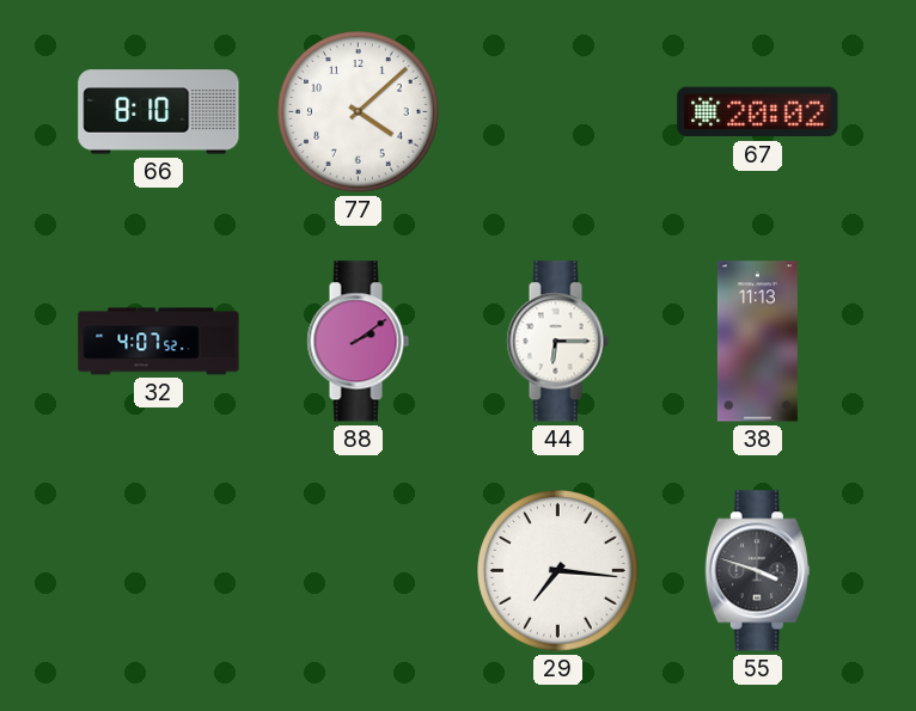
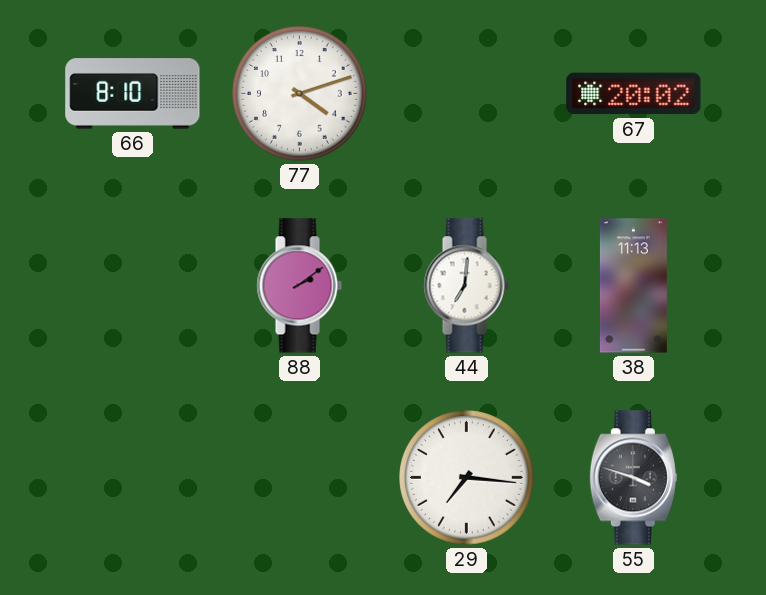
77: 4:08 -> 4:12 (300, 94)
32: 4:07 -> none (159, 342)
44: 6:15 -> 7:01 (466, 286)
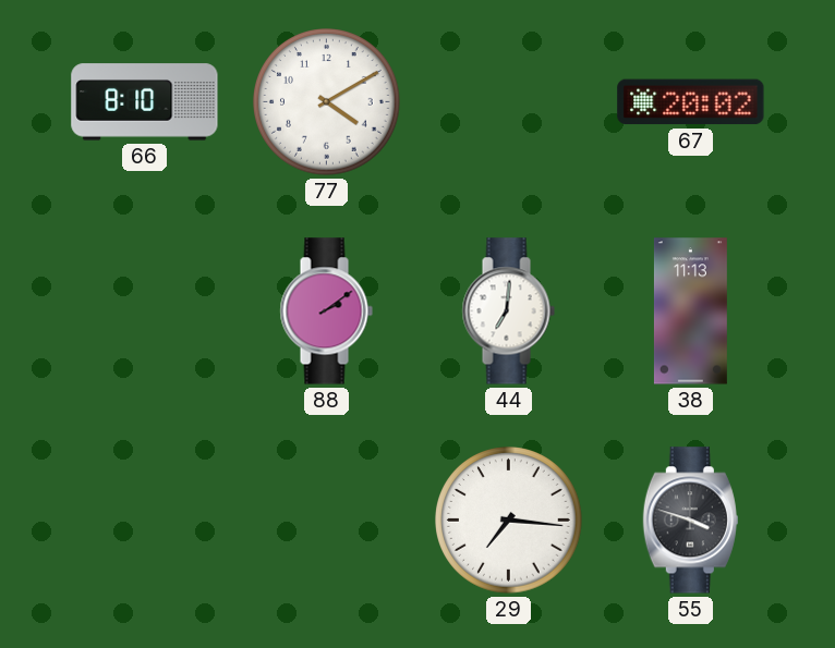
77: 4:12 -> 4:10 (327, 102)
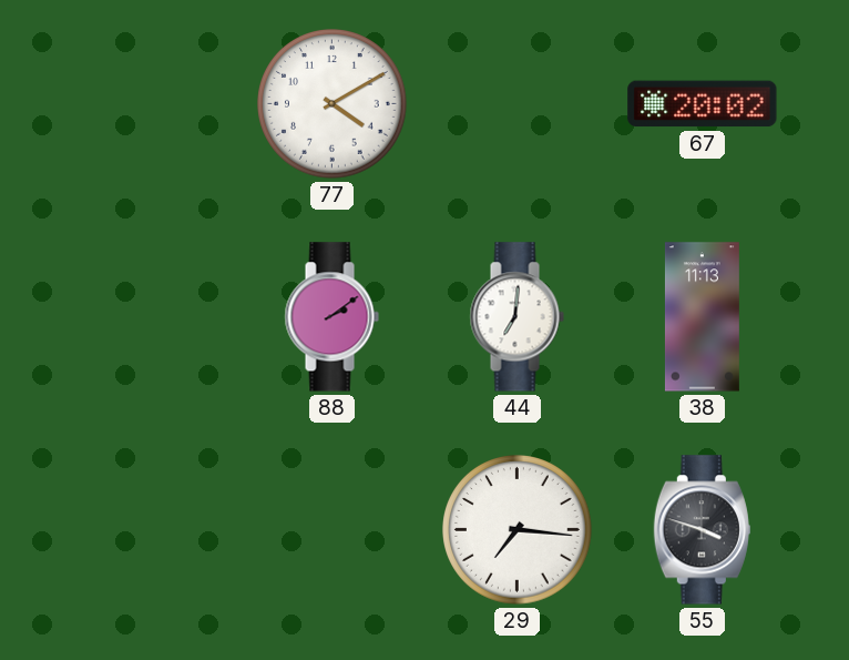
66: 8:10 -> none (145, 102)
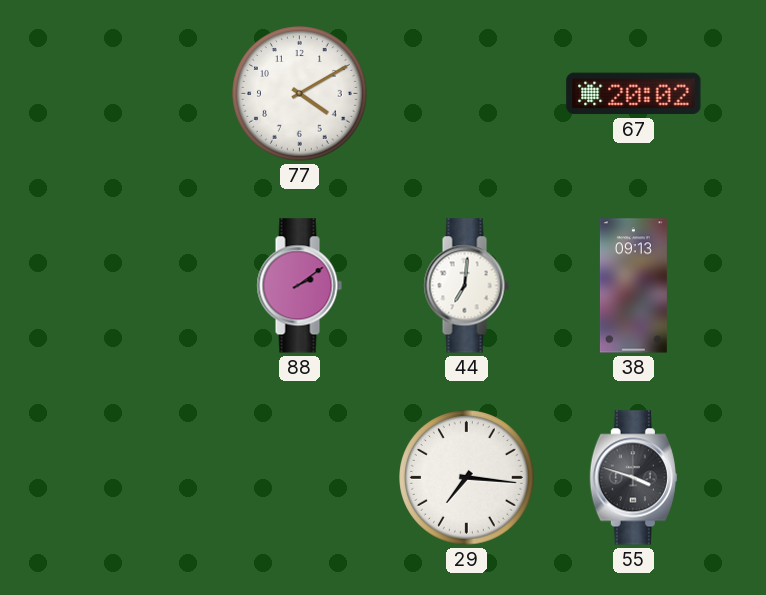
38: 11:13 -> 09:13 (633, 286)
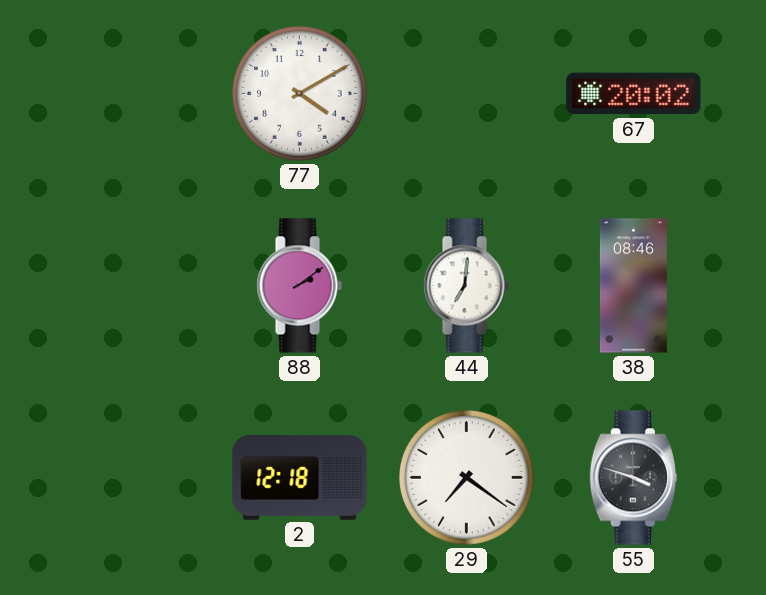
38: 09:13 -> 08:46 (633, 286)
2: none -> 12:18 (300, 478)
29: 7:16 -> 7:21 (467, 478)
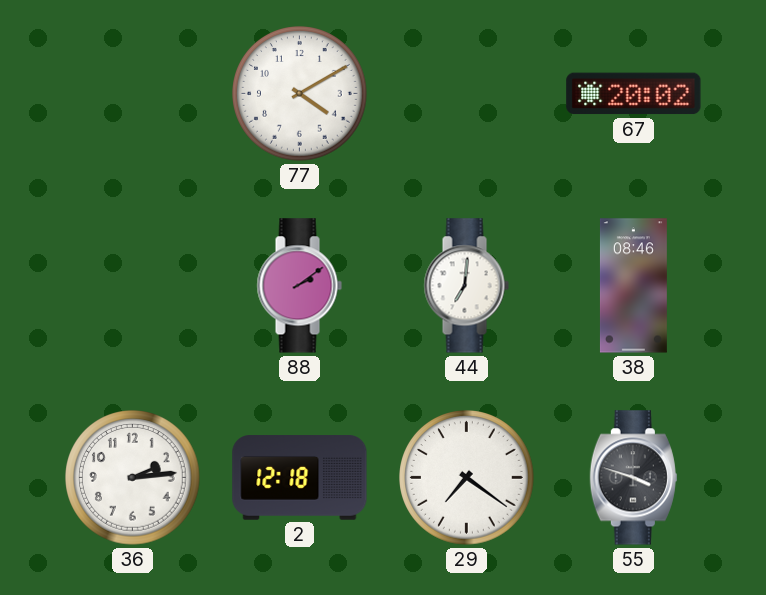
36: none -> 2:14 (133, 478)
